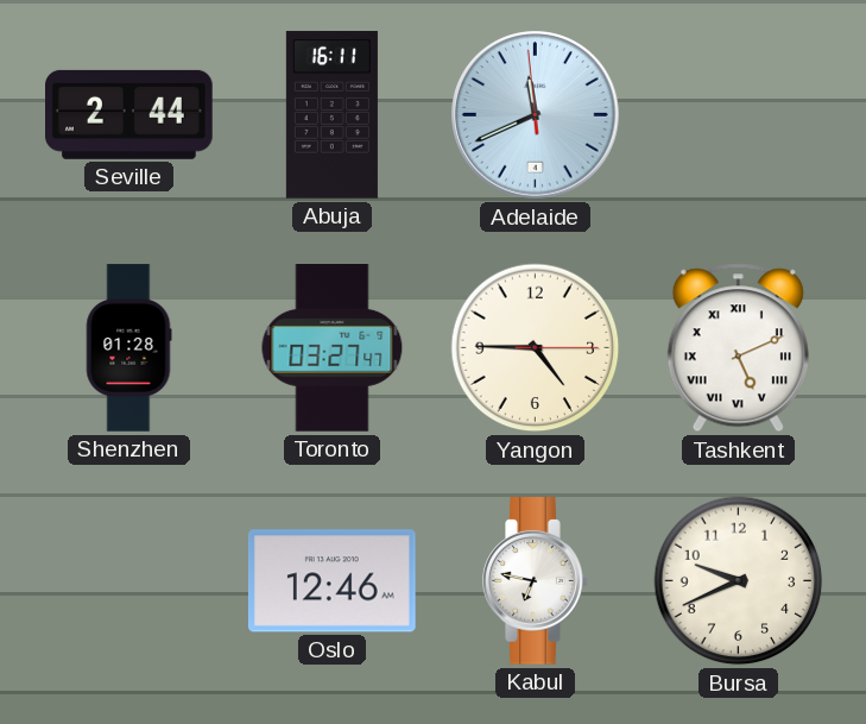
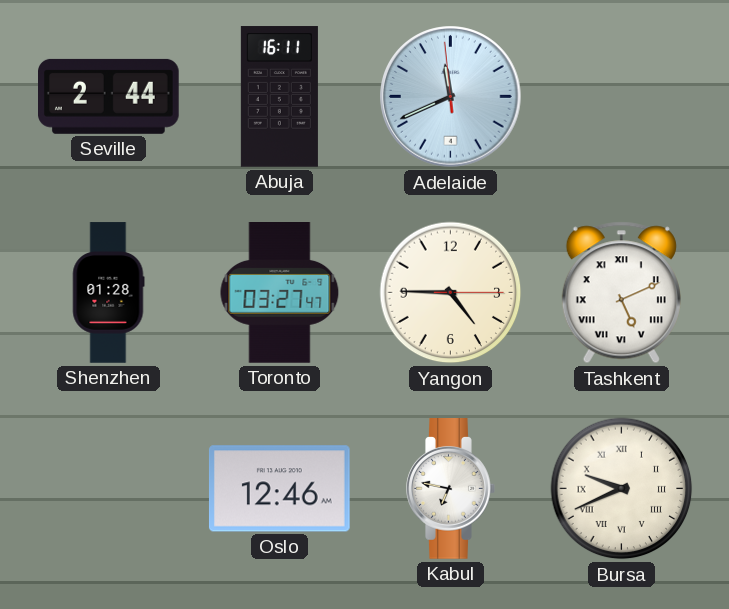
Bursa numerals: Arabic -> Roman (622, 489)
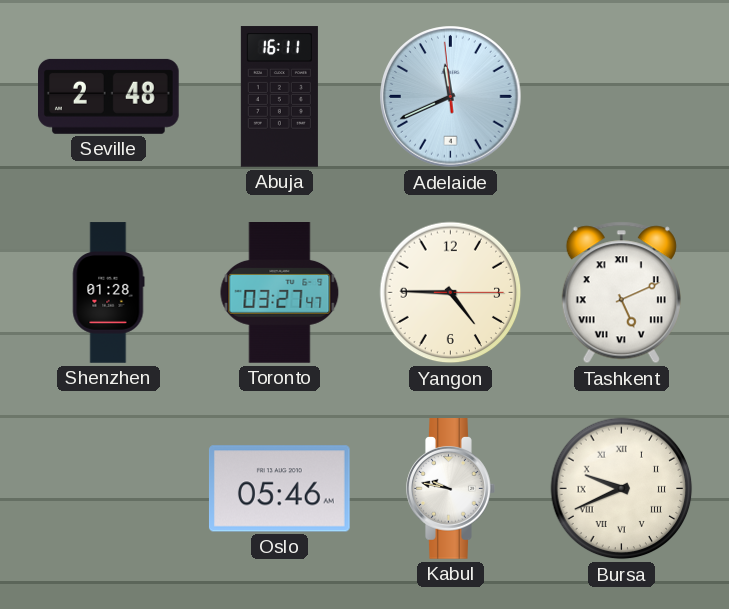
Seville: 2:44 -> 2:48 (109, 96)
Oslo: 12:46 -> 05:46 (279, 489)
Kabul: 6:47 -> 9:47 (451, 489)
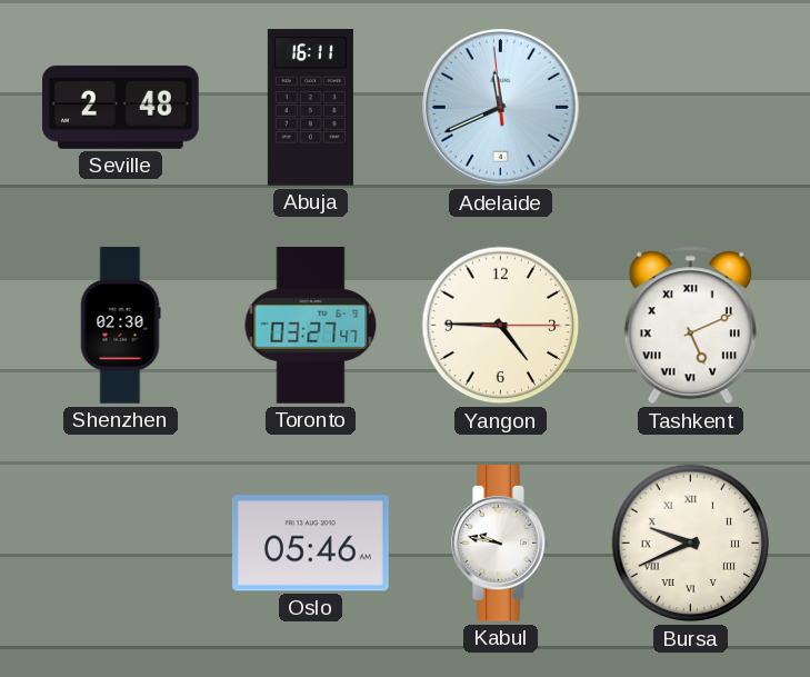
Shenzhen: 01:28 -> 02:30 (120, 326)
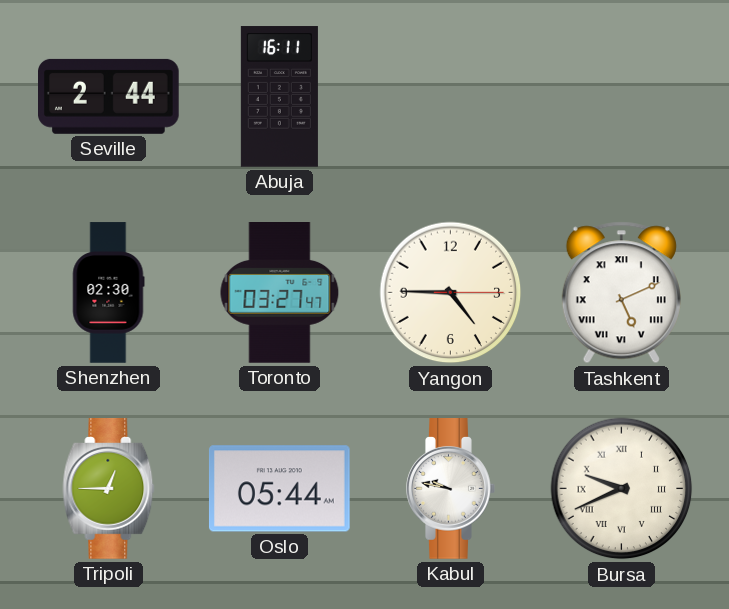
Seville: 2:48 -> 2:44 (109, 96)
Adelaide: 11:40 -> none (501, 108)
Tripoli: none -> 12:45 (109, 489)
Oslo: 05:46 -> 05:44 (279, 489)
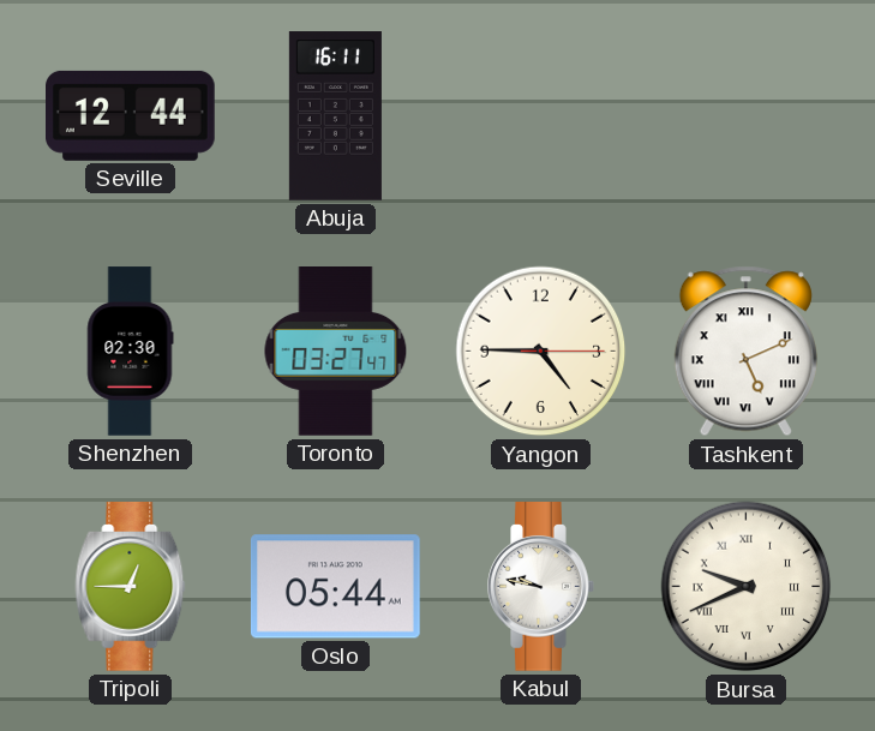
Seville: 2:44 -> 12:44 (131, 115)
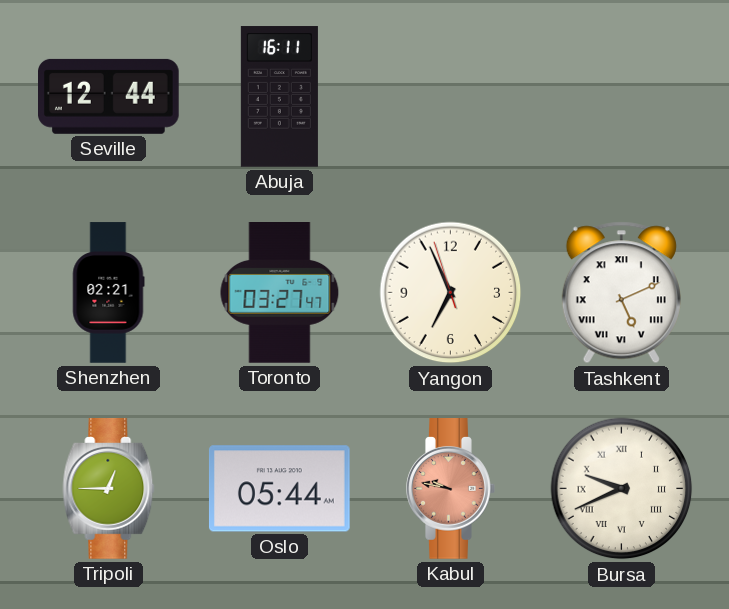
Shenzhen: 02:30 -> 02:21 (108, 293)
Yangon: 4:45 -> 6:55 (451, 293)
Kabul dial: white -> salmon (451, 489)
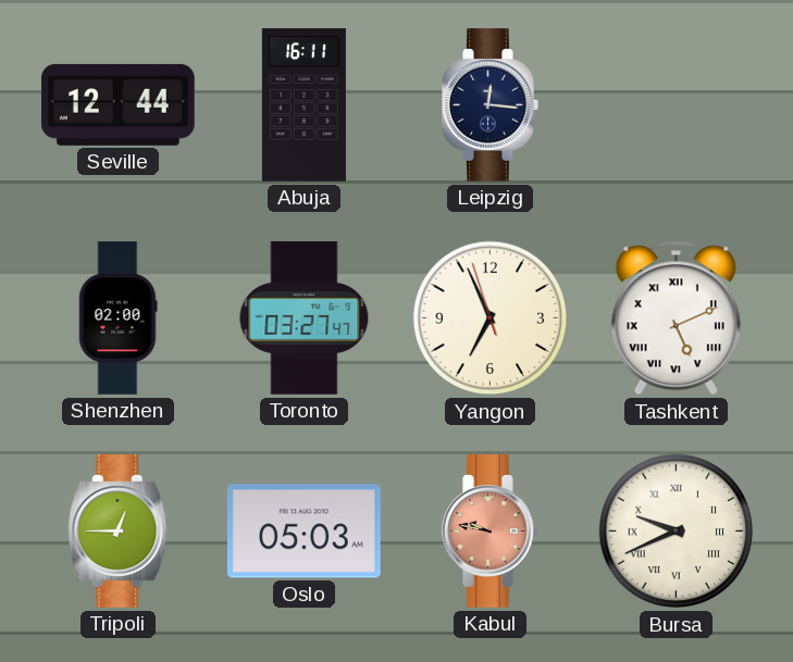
Leipzig: none -> 12:16 (491, 105)
Shenzhen: 02:21 -> 02:00 (117, 318)
Oslo: 05:44 -> 05:03 (303, 532)
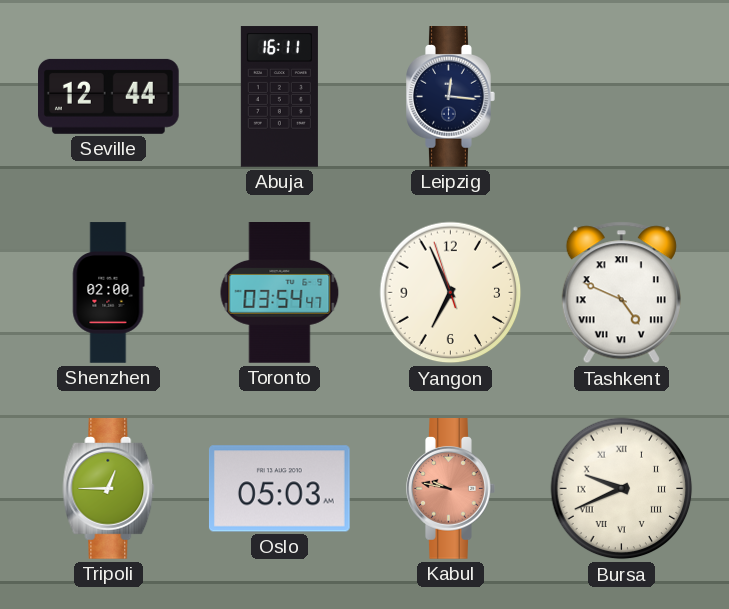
Toronto: 03:27 -> 03:54 (280, 293)
Tashkent: 5:11 -> 4:49 (621, 293)
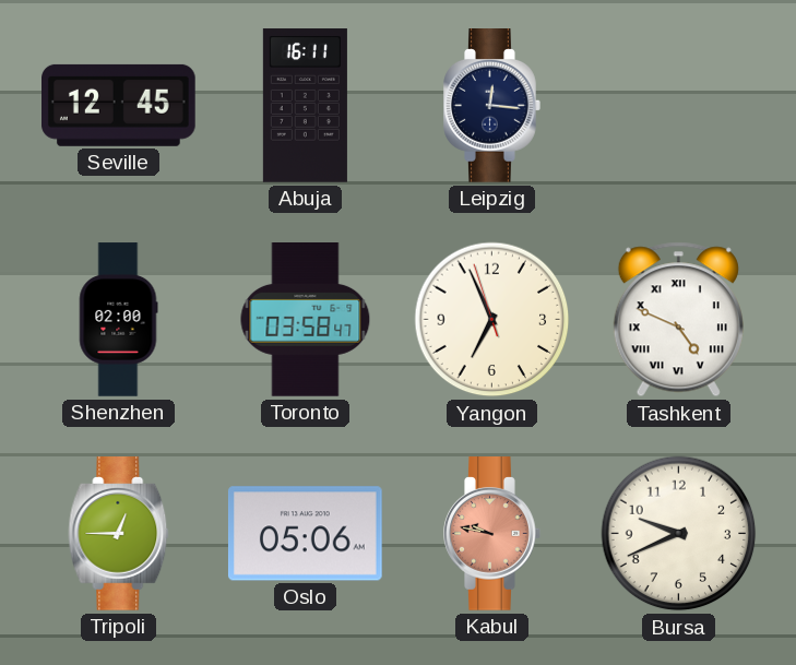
Seville: 12:44 -> 12:45 (119, 105)
Toronto: 03:54 -> 03:58 (306, 320)
Oslo: 05:03 -> 05:06 (305, 534)
Bursa numerals: Roman -> Arabic (679, 534)
